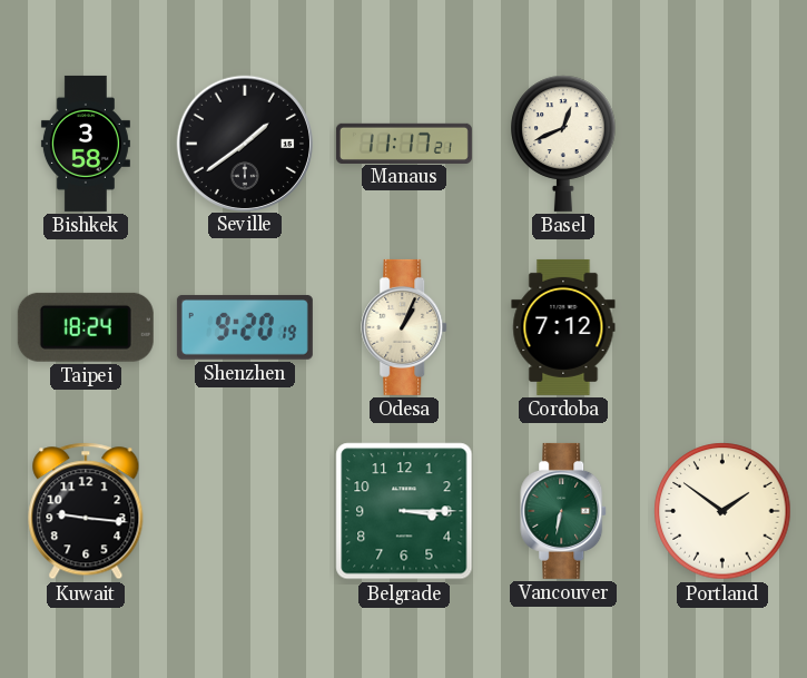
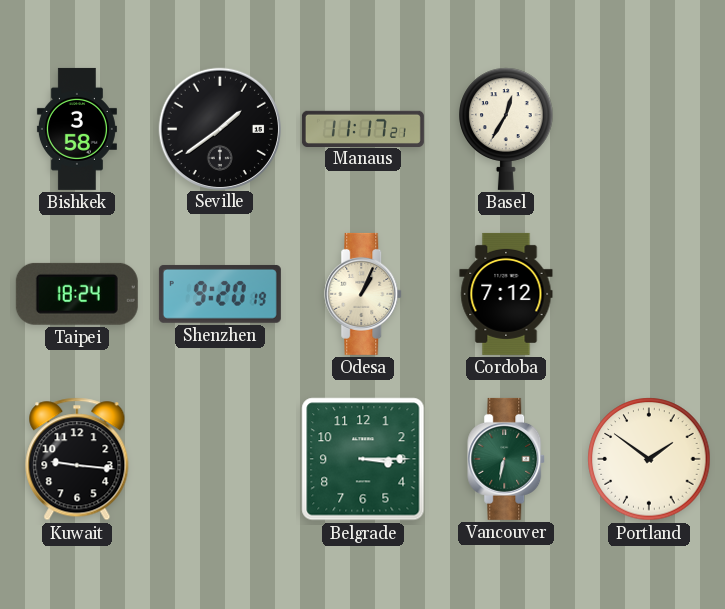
Basel: 12:41 -> 12:35 (506, 129)
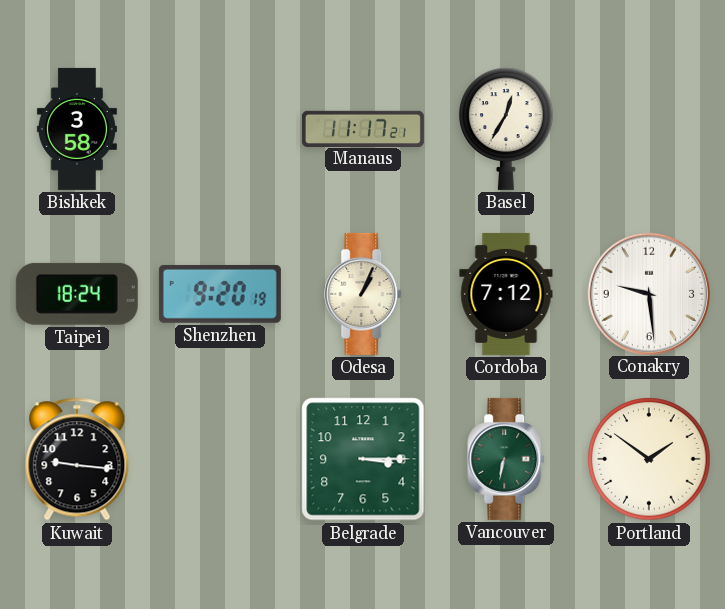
Seville: 1:39 -> none (219, 128)
Conakry: none -> 9:29 (648, 293)
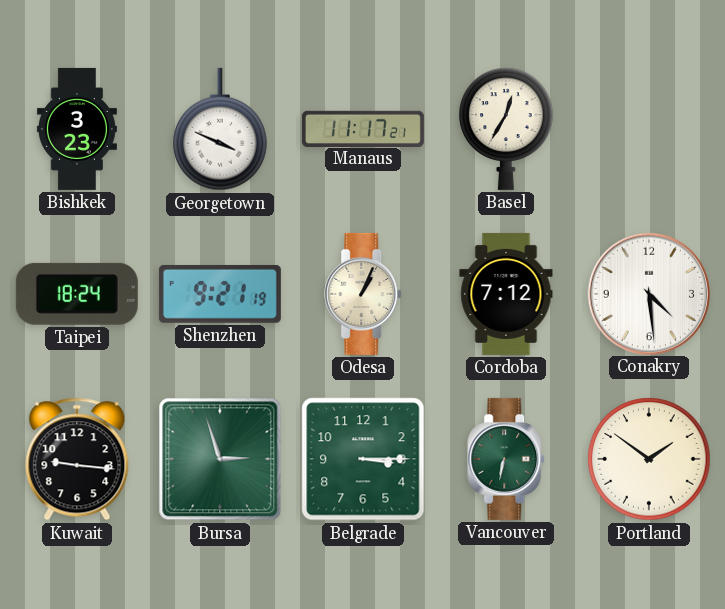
Bishkek: 3:58 -> 3:23 (77, 129)
Georgetown: none -> 3:49 (220, 129)
Shenzhen: 9:20 -> 9:21 (220, 294)
Conakry: 9:29 -> 4:29 (648, 293)
Bursa: none -> 2:57 (220, 459)
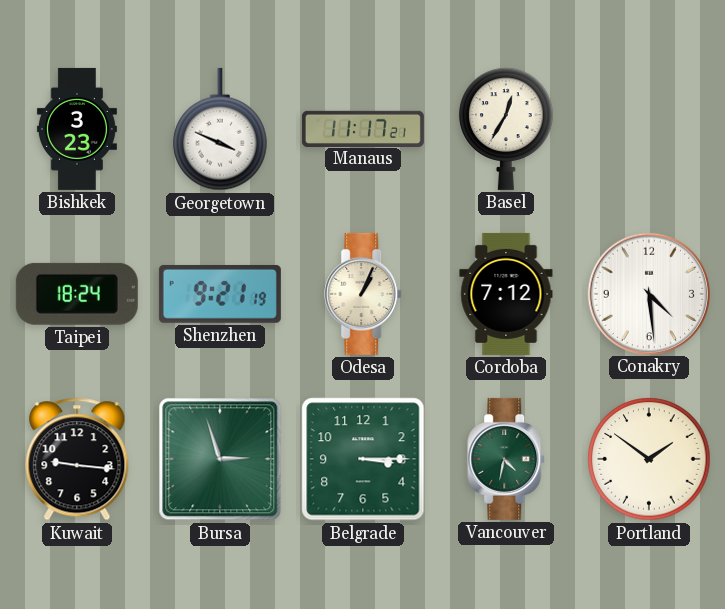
Vancouver: 6:32 -> 4:32 (507, 459)
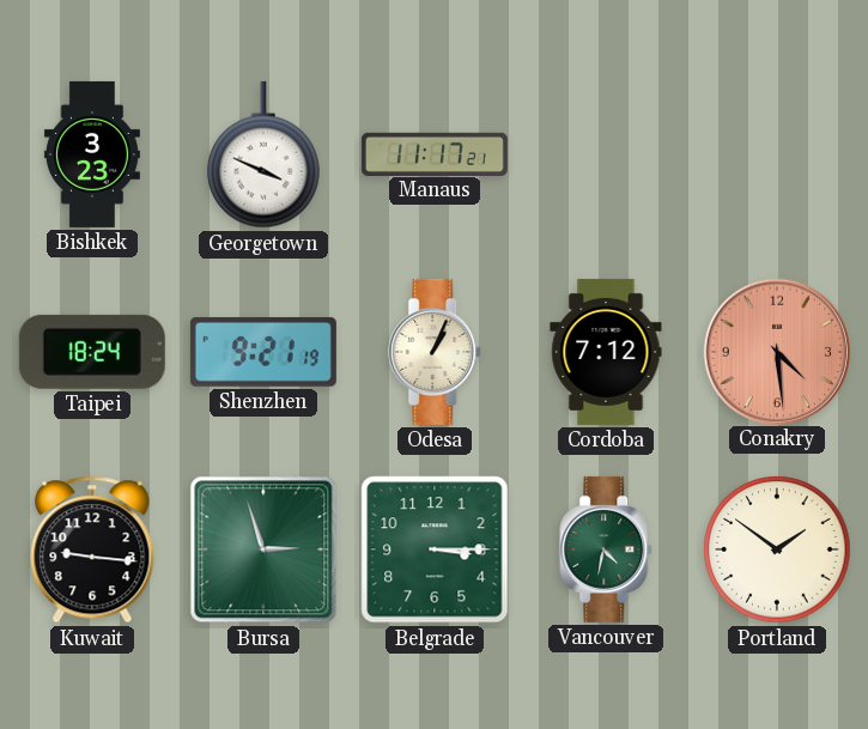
Basel: 12:35 -> none (506, 129)
Conakry dial: white -> salmon (776, 351)
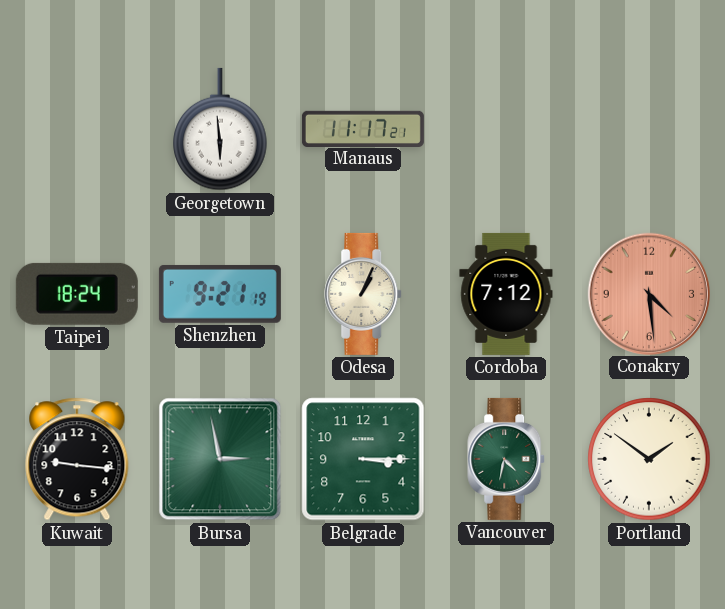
Bishkek: 3:23 -> none (92, 154)
Georgetown: 3:49 -> 5:59 (220, 129)
Bursa: 2:57 -> 2:58 (220, 459)
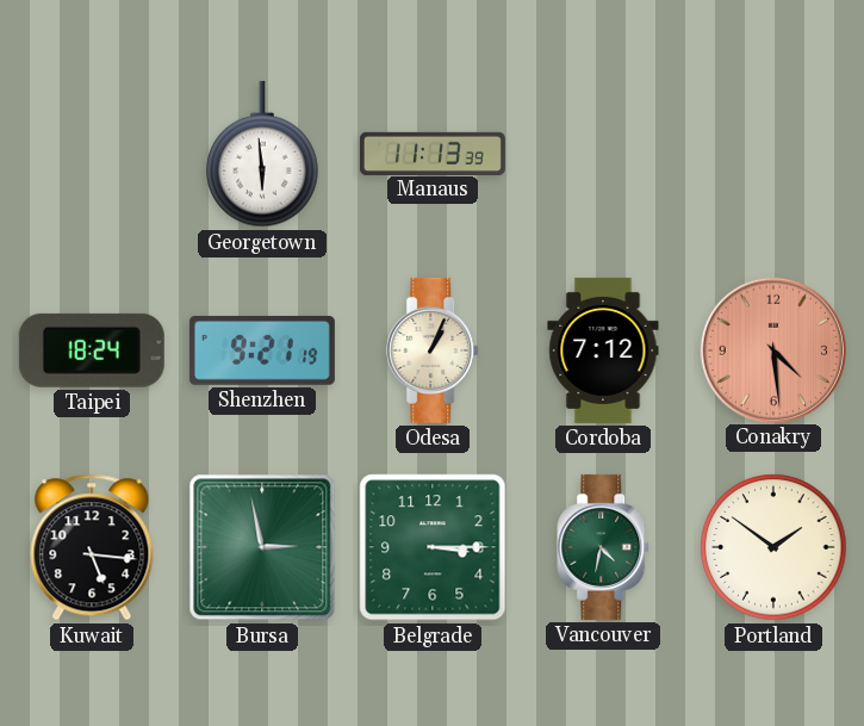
Manaus: 11:17 -> 11:13 (433, 153)
Kuwait: 9:16 -> 5:16 (92, 547)
